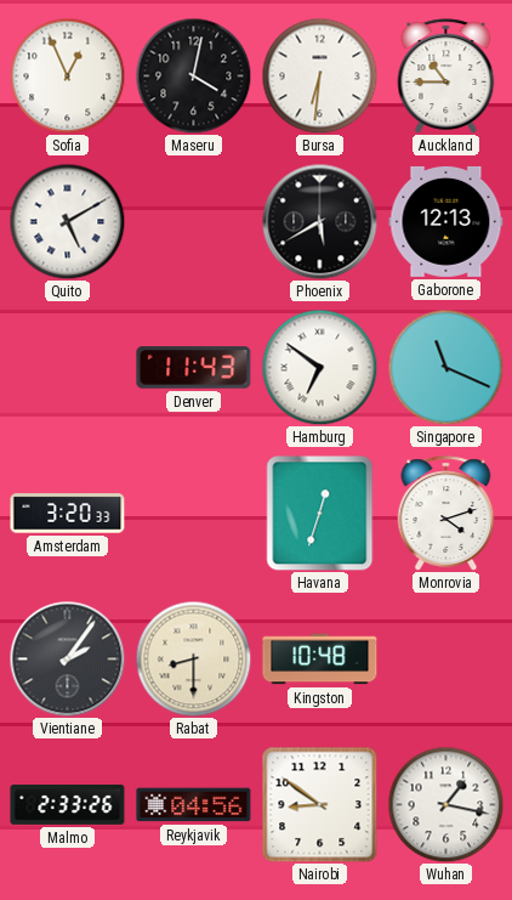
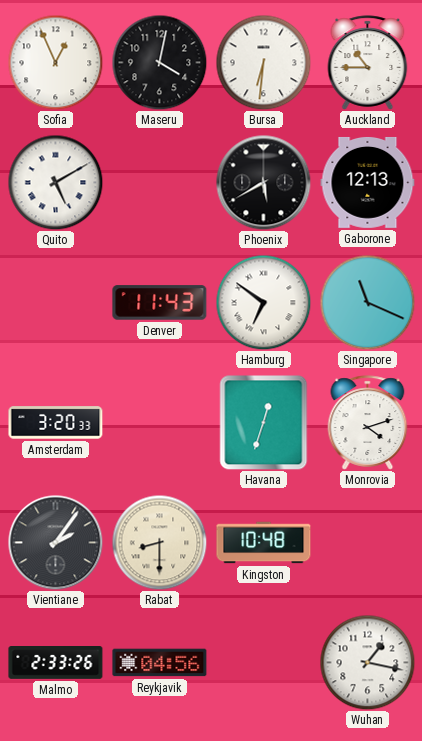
Nairobi: 8:51 -> none (319, 804)
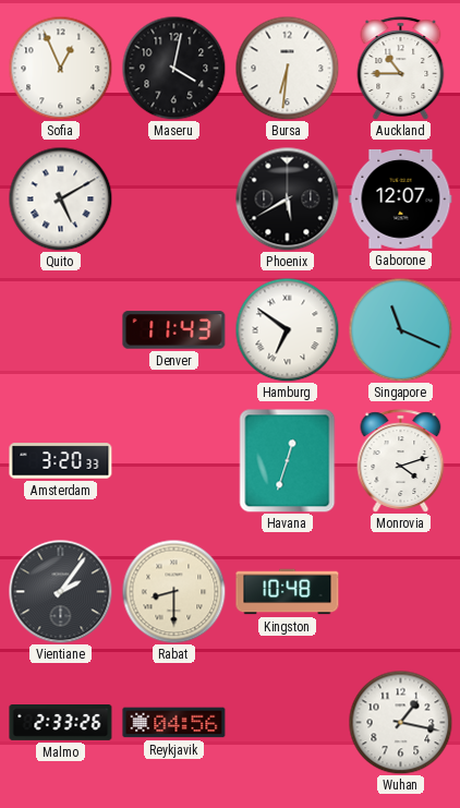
Gaborone: 12:13 -> 12:07 (401, 198)
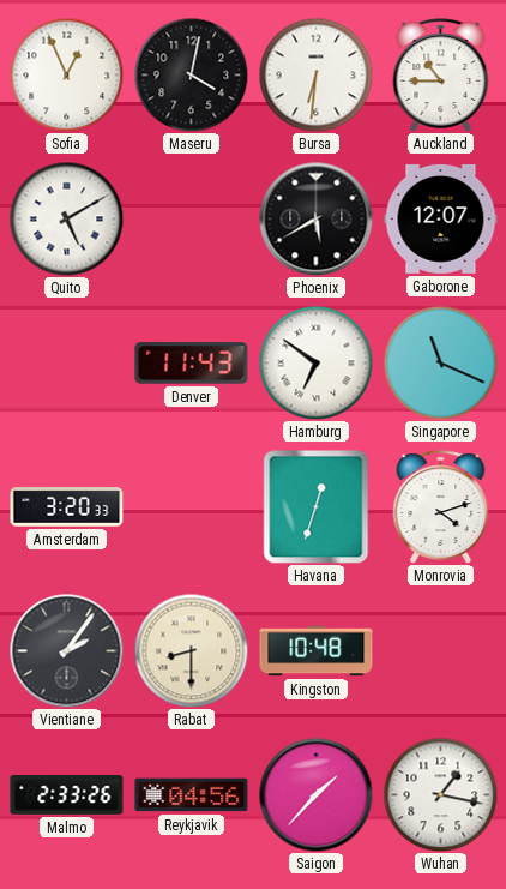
Saigon: none -> 1:37 (315, 794)
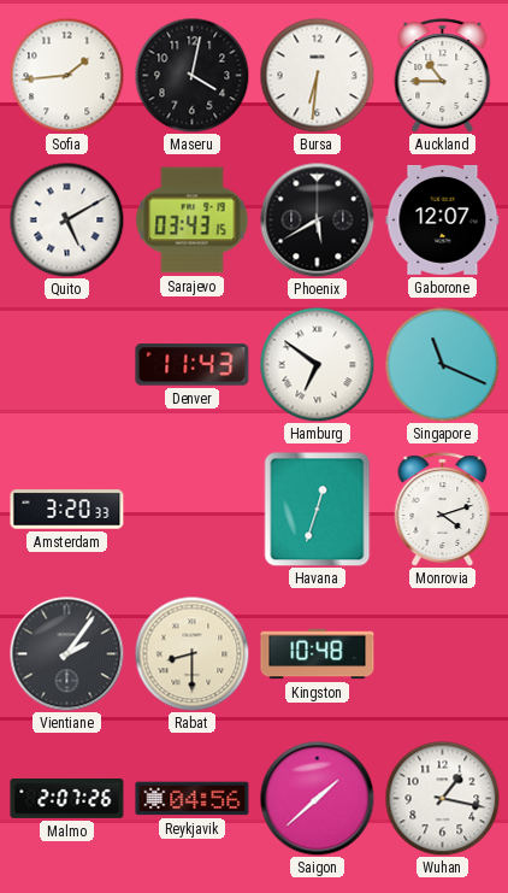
Sofia: 12:56 -> 1:44 (66, 75)
Sarajevo: none -> 03:43 (193, 221)
Malmo: 2:33 -> 2:07 (67, 799)
Saigon: 1:37 -> 1:38 (317, 798)
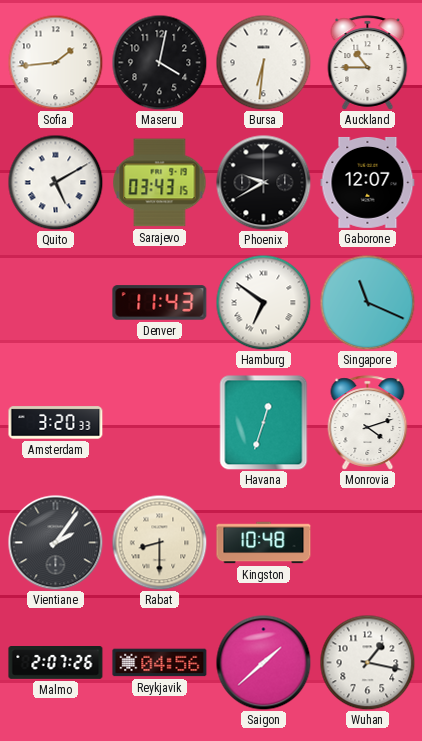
Phoenix: 5:40 -> 9:40 (263, 182)
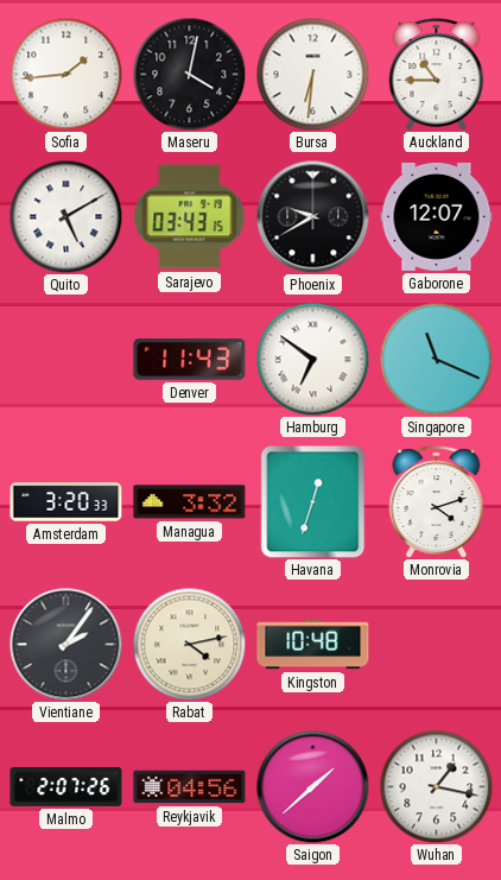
Managua: none -> 3:32 (190, 502)
Rabat: 8:30 -> 4:13 (189, 644)
